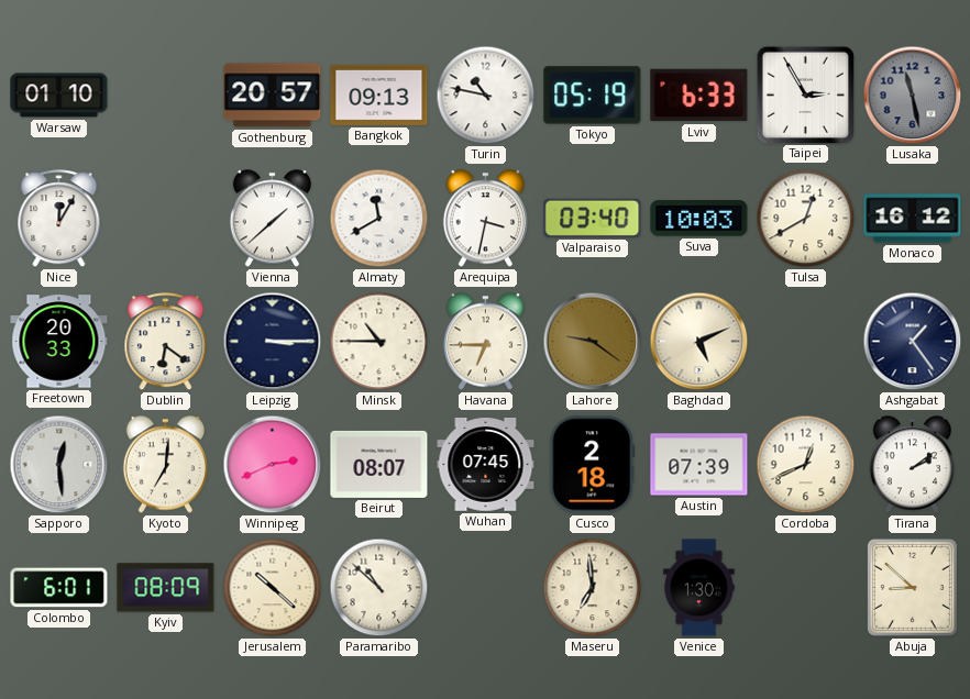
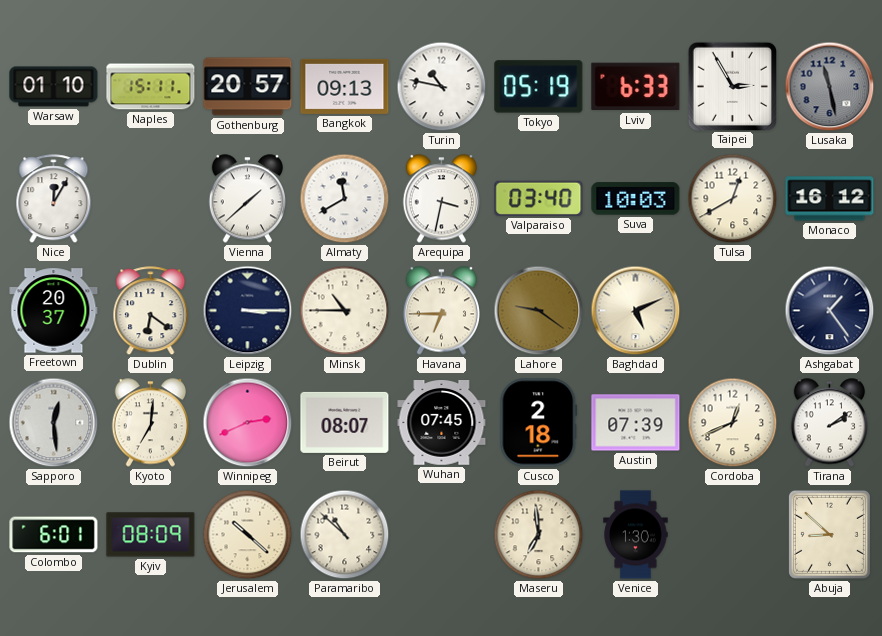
Naples: none -> 15:11 (151, 87)
Freetown: 20:33 -> 20:37 (54, 311)
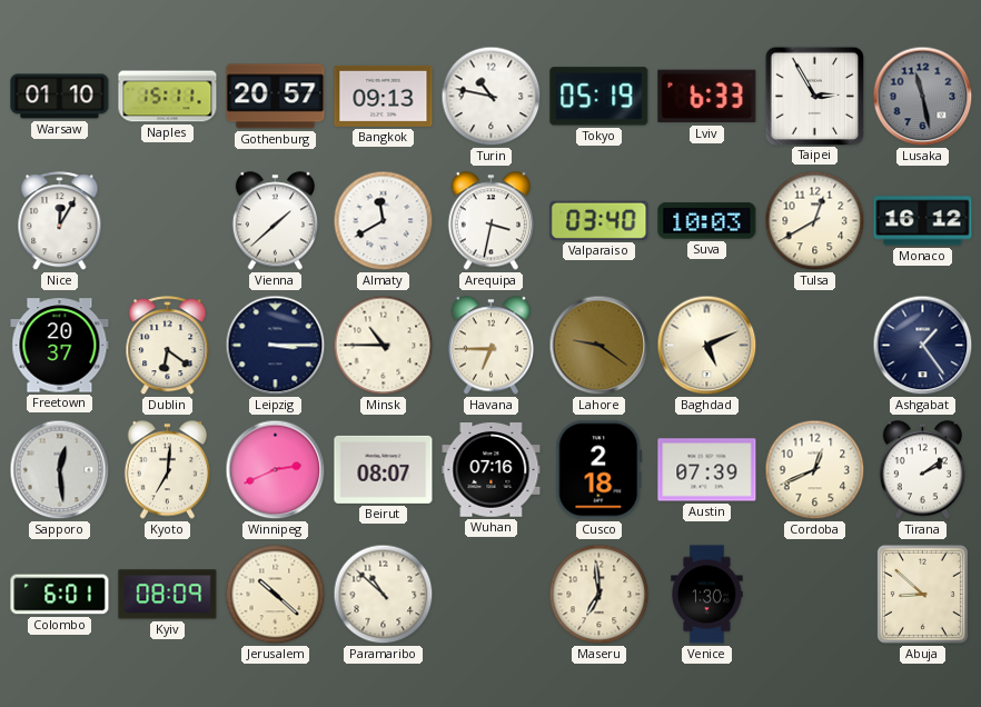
Wuhan: 07:45 -> 07:16 (492, 470)
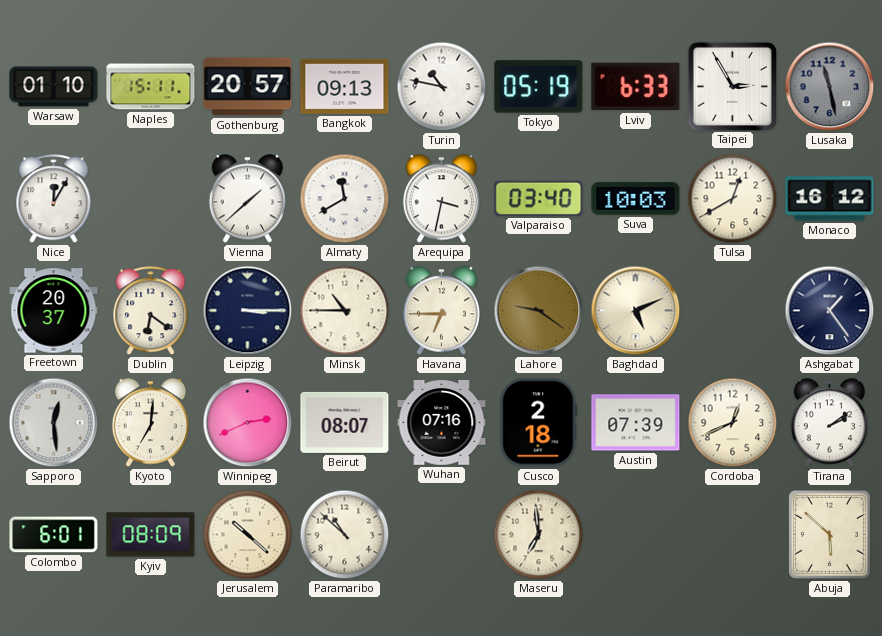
Venice: 1:30 -> none (707, 595)
Abuja: 8:52 -> 5:52 (829, 534)
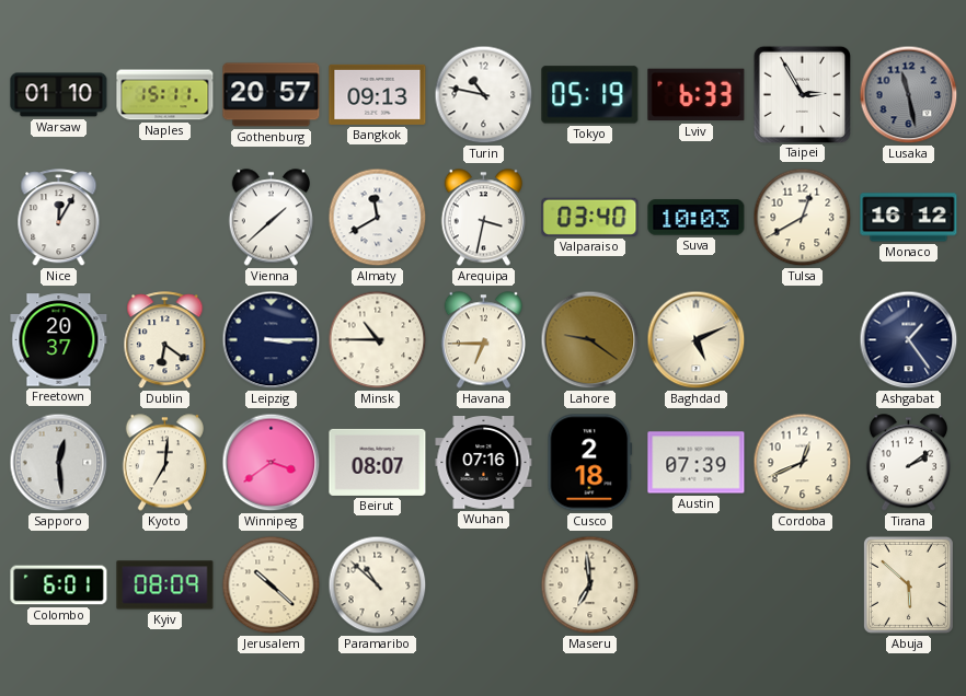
Winnipeg: 2:41 -> 3:39 (272, 463)
